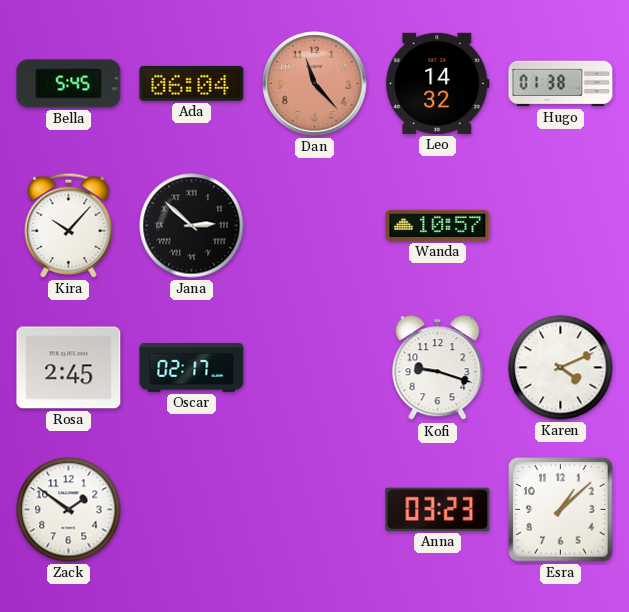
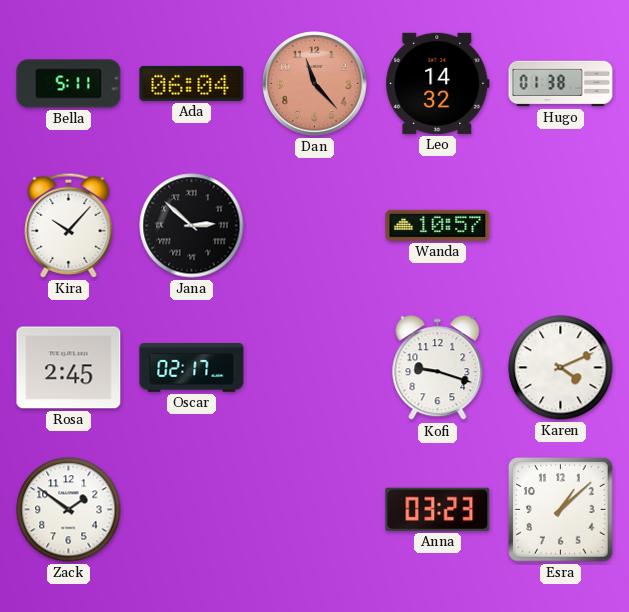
Bella: 5:45 -> 5:11 (69, 84)
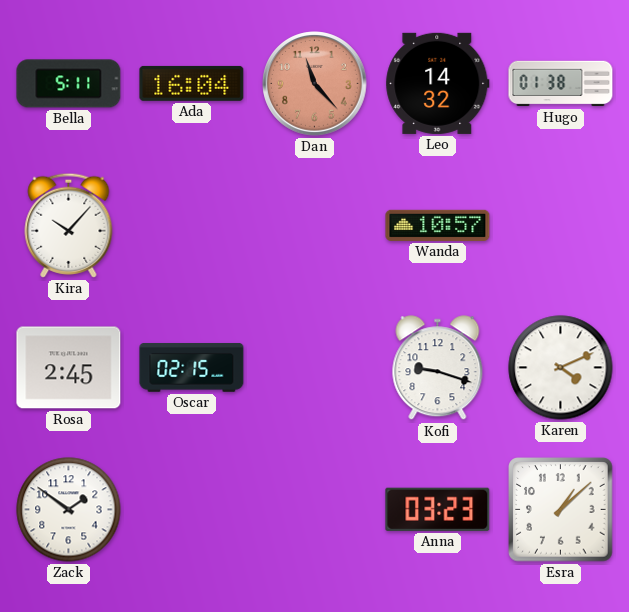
Ada: 06:04 -> 16:04 (192, 83)
Jana: 2:52 -> none (192, 226)
Oscar: 02:17 -> 02:15 (192, 368)
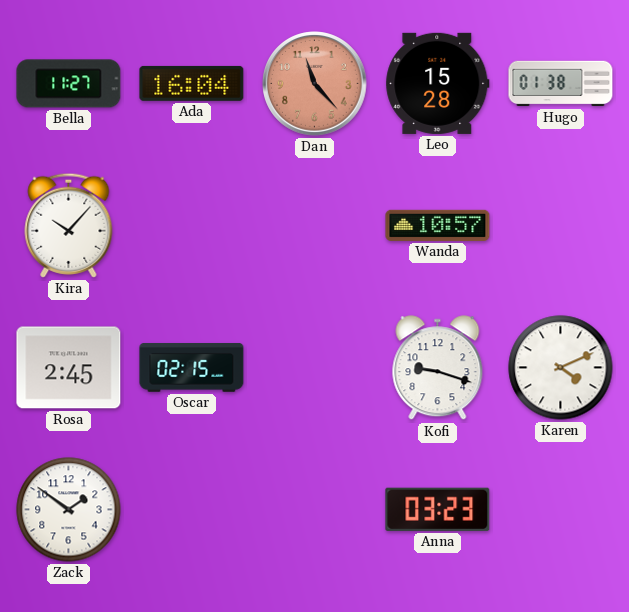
Bella: 5:11 -> 11:27 (69, 84)
Leo: 14:32 -> 15:28 (438, 83)
Esra: 1:08 -> none (561, 510)
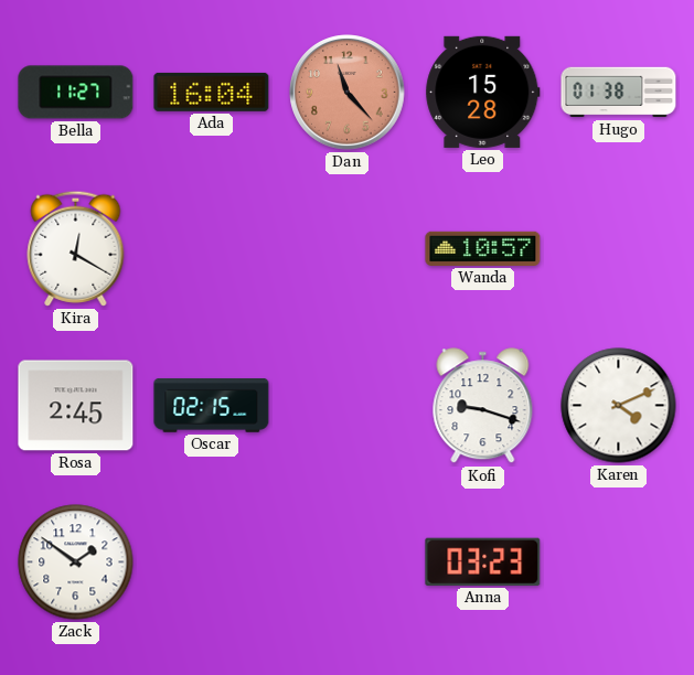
Kira: 10:07 -> 12:20 (76, 248)
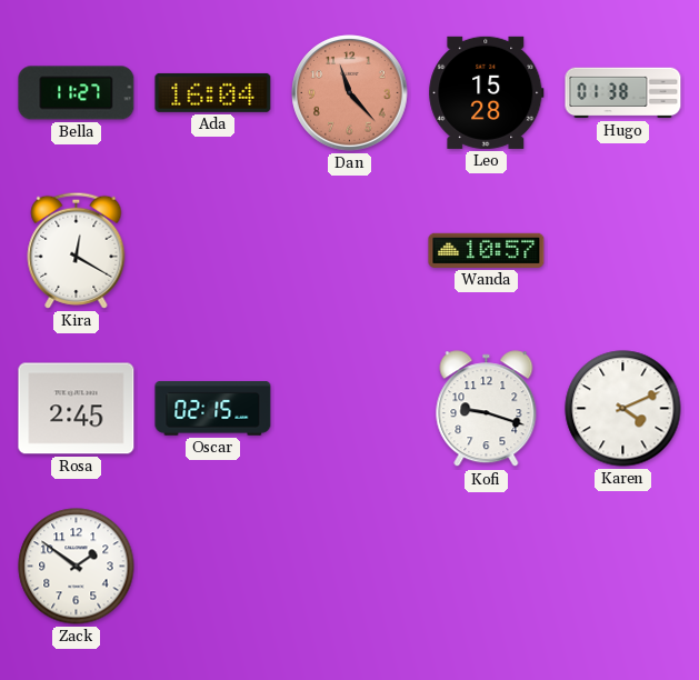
Anna: 03:23 -> none (483, 561)
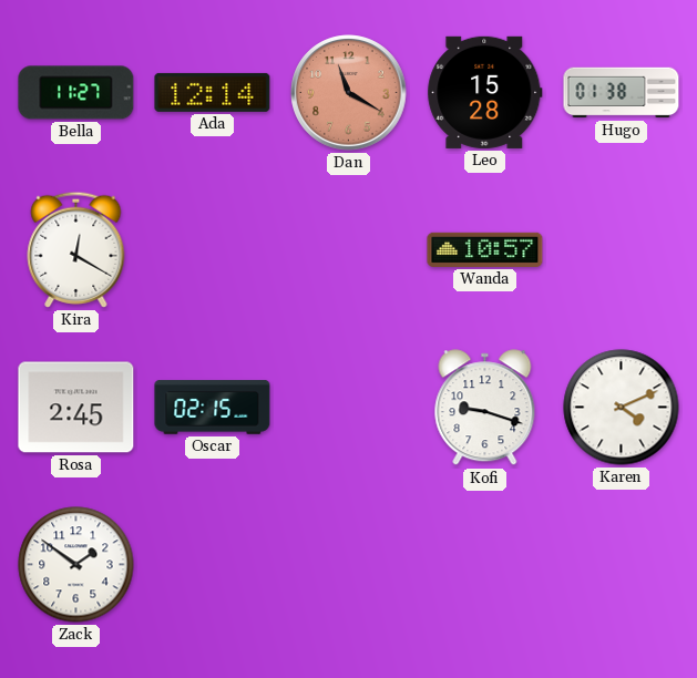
Ada: 16:04 -> 12:14 (213, 92)
Dan: 11:23 -> 11:20 (349, 93)
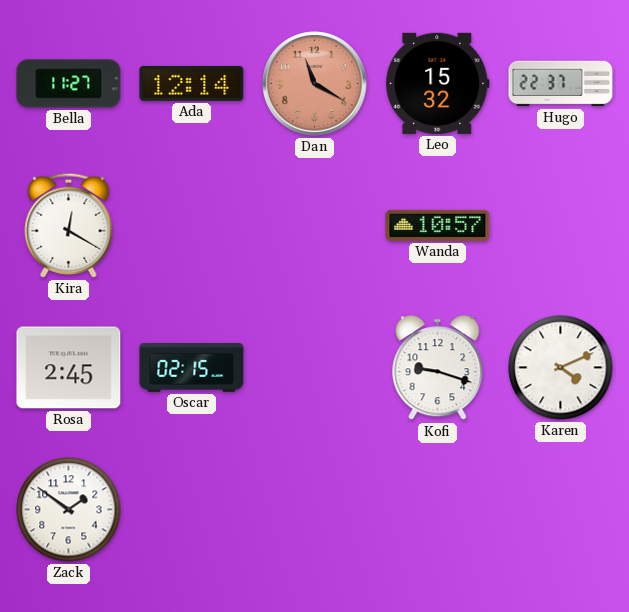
Leo: 15:28 -> 15:32 (438, 83)
Hugo: 01:38 -> 22:37 (561, 84)
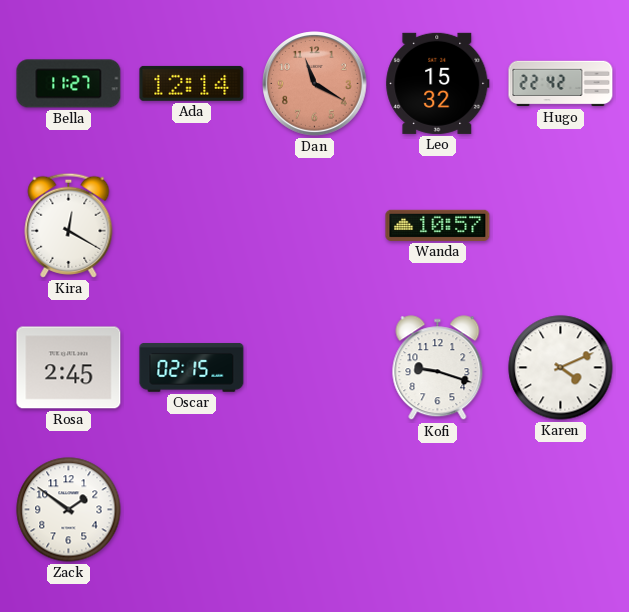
Hugo: 22:37 -> 22:42 (561, 84)
